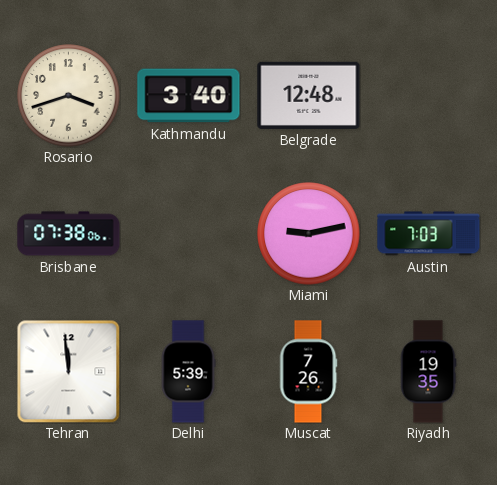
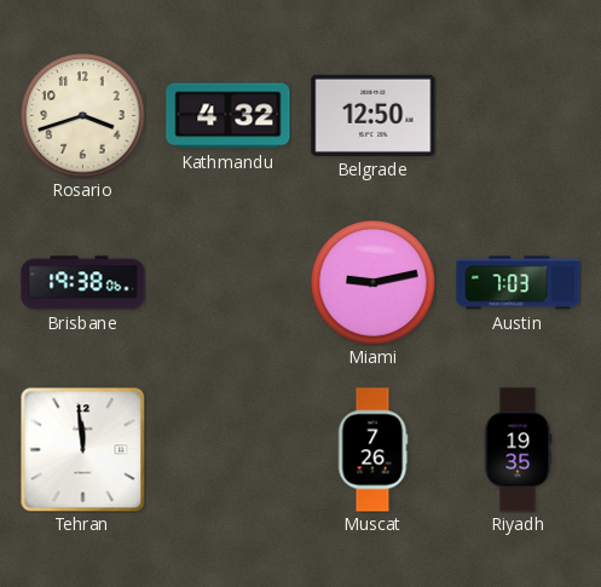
Kathmandu: 3:40 -> 4:32 (229, 116)
Belgrade: 12:48 -> 12:50 (374, 115)
Brisbane: 07:38 -> 19:38 (83, 283)
Delhi: 5:39 -> none (188, 372)
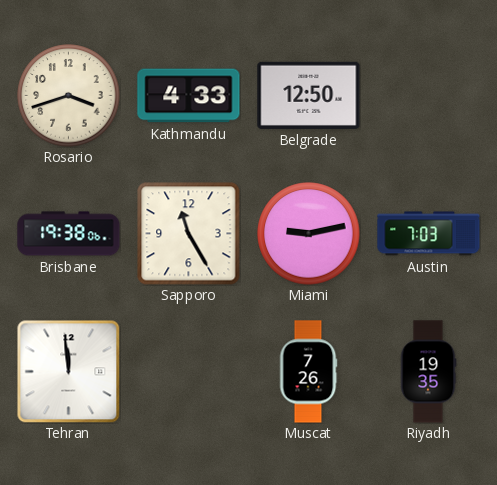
Kathmandu: 4:32 -> 4:33 (189, 96)
Sapporo: none -> 11:25 (189, 234)
